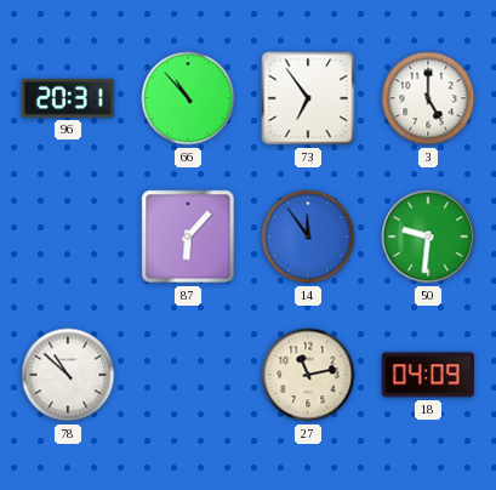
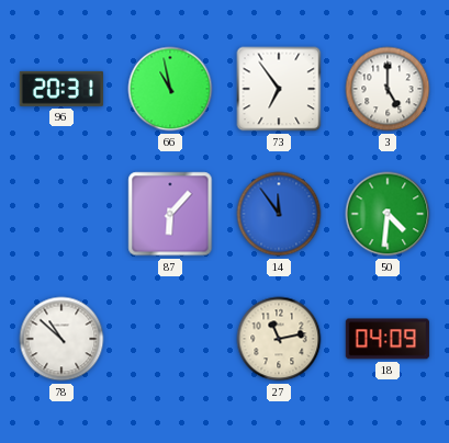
66: 10:53 -> 10:58 (170, 89)
50: 9:31 -> 4:31 (388, 214)
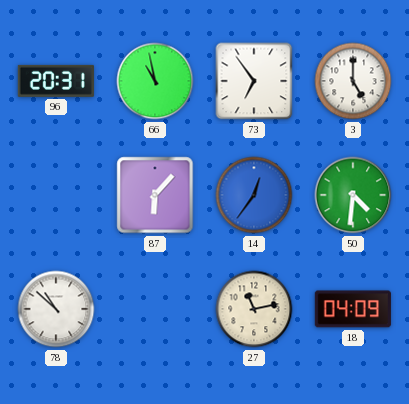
14: 11:54 -> 12:36 (254, 195)
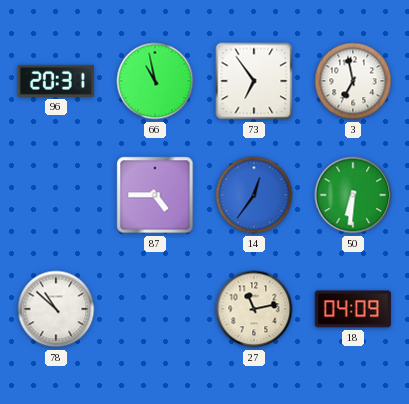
3: 5:00 -> 6:58 (353, 81)
87: 6:07 -> 4:45 (155, 195)
50: 4:31 -> 6:31 (353, 195)
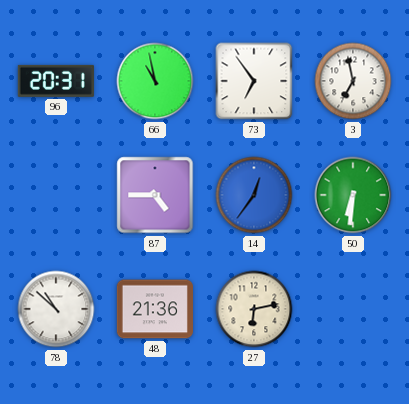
48: none -> 21:36 (155, 309)
27: 11:13 -> 6:13 (254, 309)
18: 04:09 -> none (353, 309)
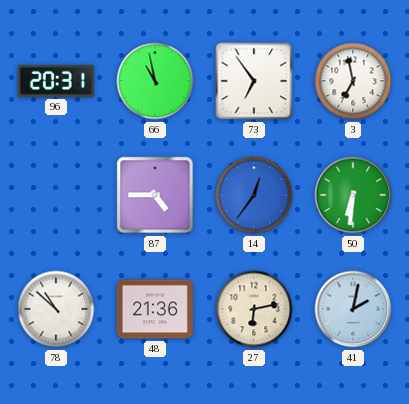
41: none -> 2:02 (353, 309)
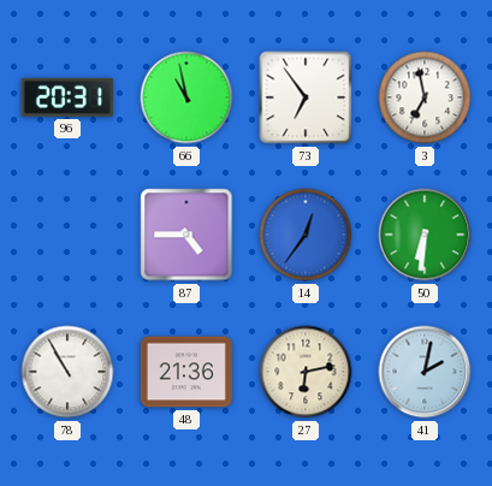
78: 10:52 -> 10:55 (67, 372)
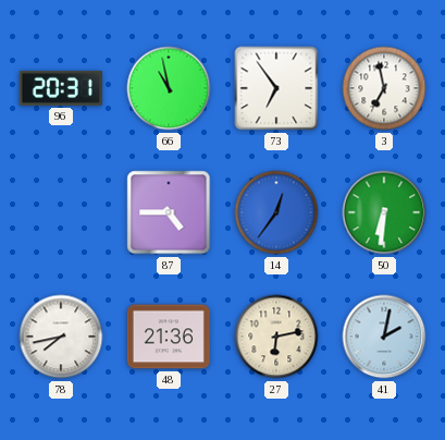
78: 10:55 -> 7:43 (61, 337)
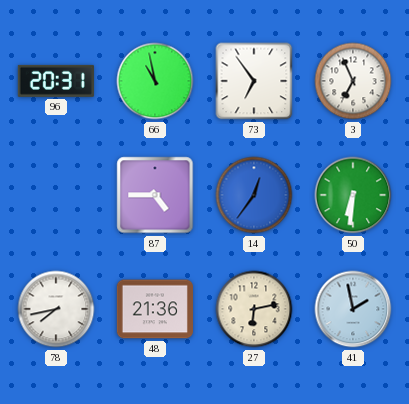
3: 6:58 -> 6:56 (353, 81)
41: 2:02 -> 1:58 (353, 309)
